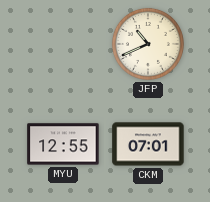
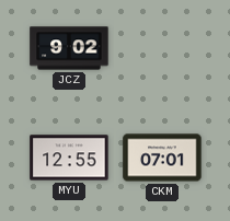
JCZ: none -> 9:02 (69, 48)
JFP: 10:41 -> none (148, 44)
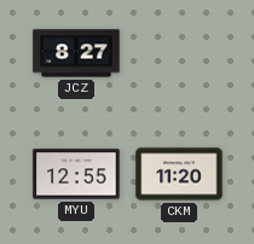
JCZ: 9:02 -> 8:27 (76, 53)
CKM: 07:01 -> 11:20 (179, 174)
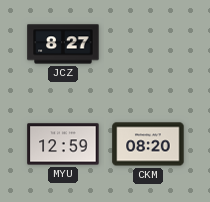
MYU: 12:55 -> 12:59 (63, 144)
CKM: 11:20 -> 08:20 (148, 144)
